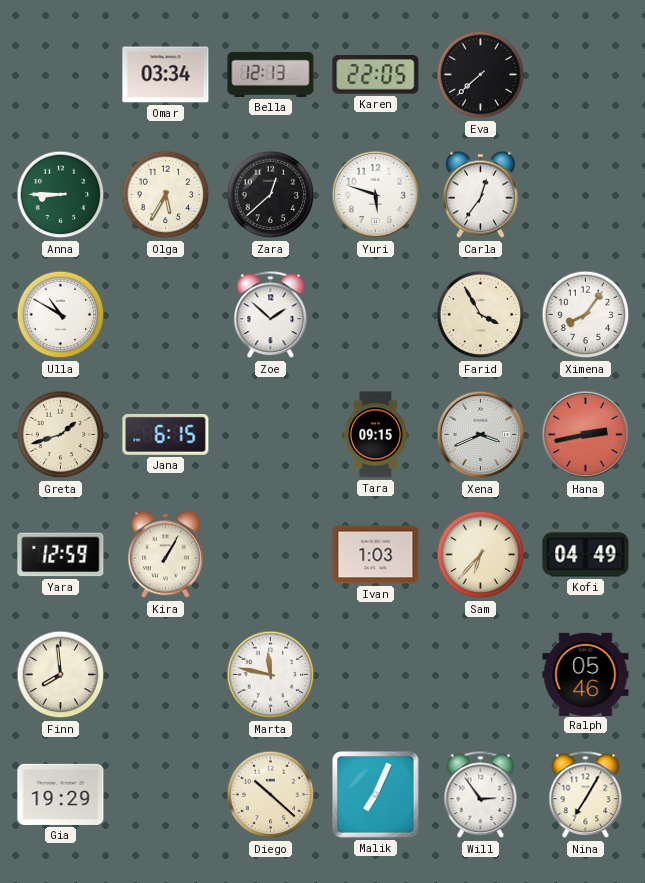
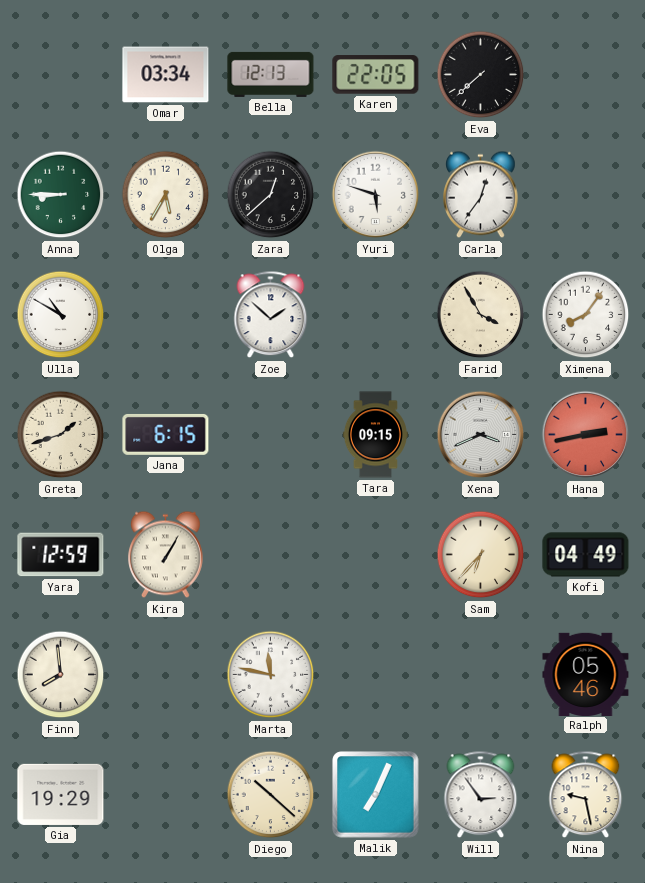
Ivan: 1:03 -> none (376, 555)
Nina: 7:05 -> 9:28 (586, 795)
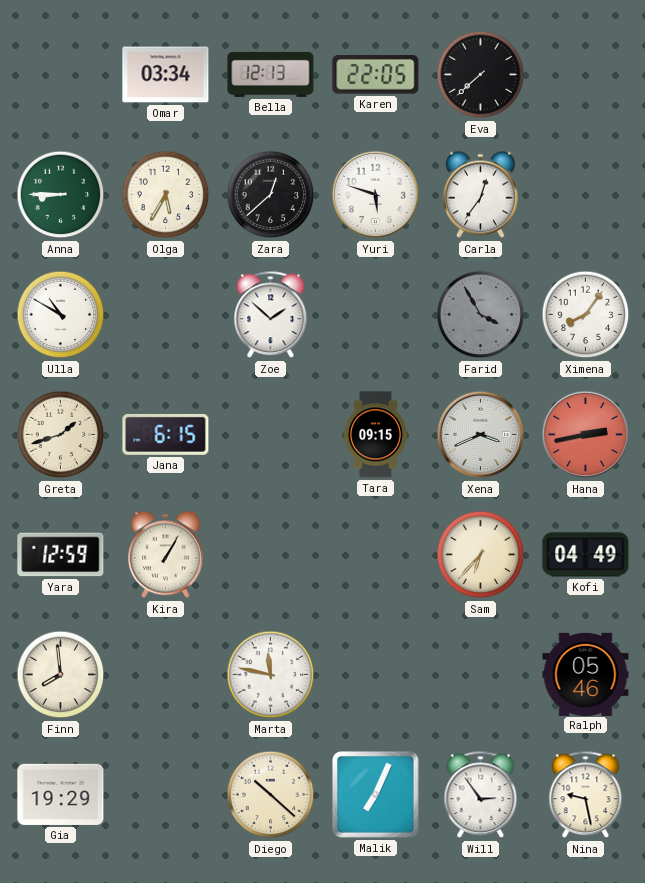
Farid dial: cream -> grey (481, 315)
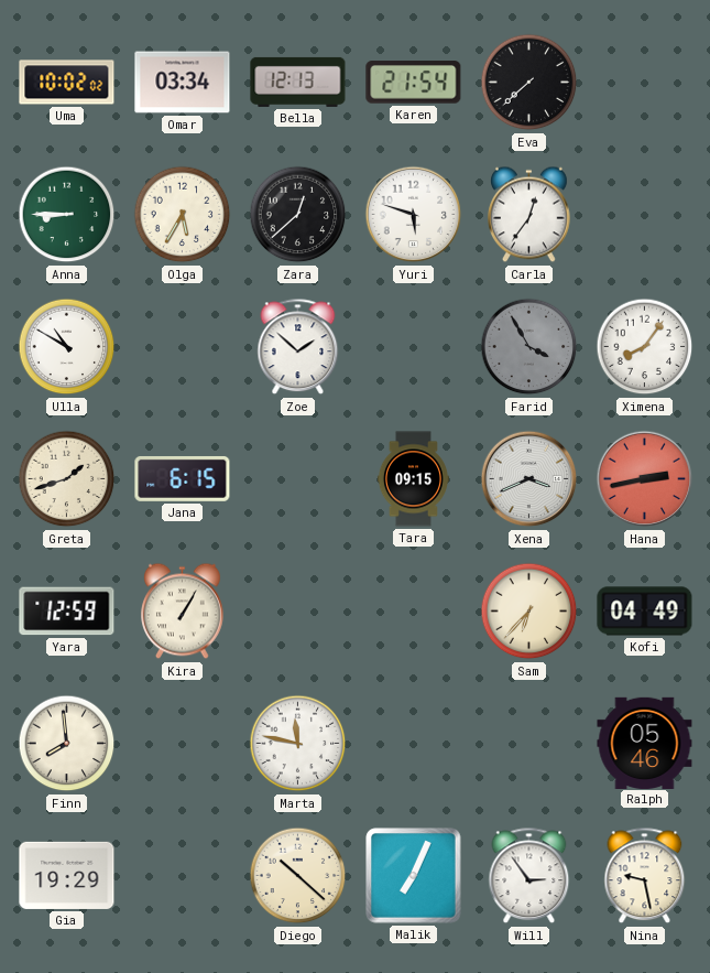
Uma: none -> 10:02 (67, 83)
Karen: 22:05 -> 21:54 (414, 83)
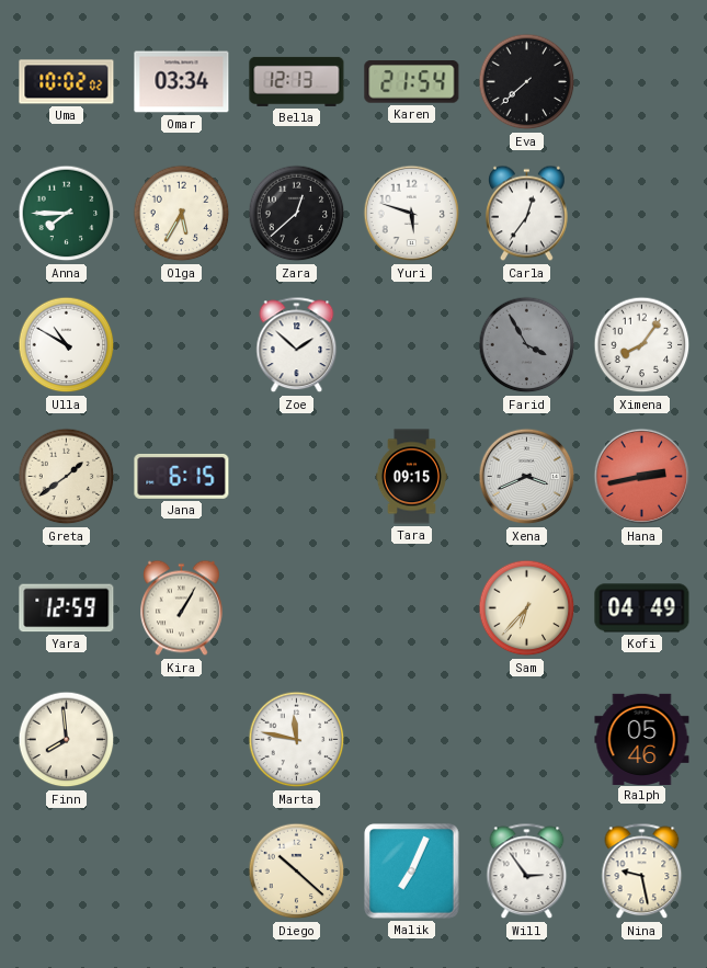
Anna: 8:45 -> 7:45 (67, 214)
Greta: 1:42 -> 1:39 (67, 477)
Gia: 19:29 -> none (67, 875)
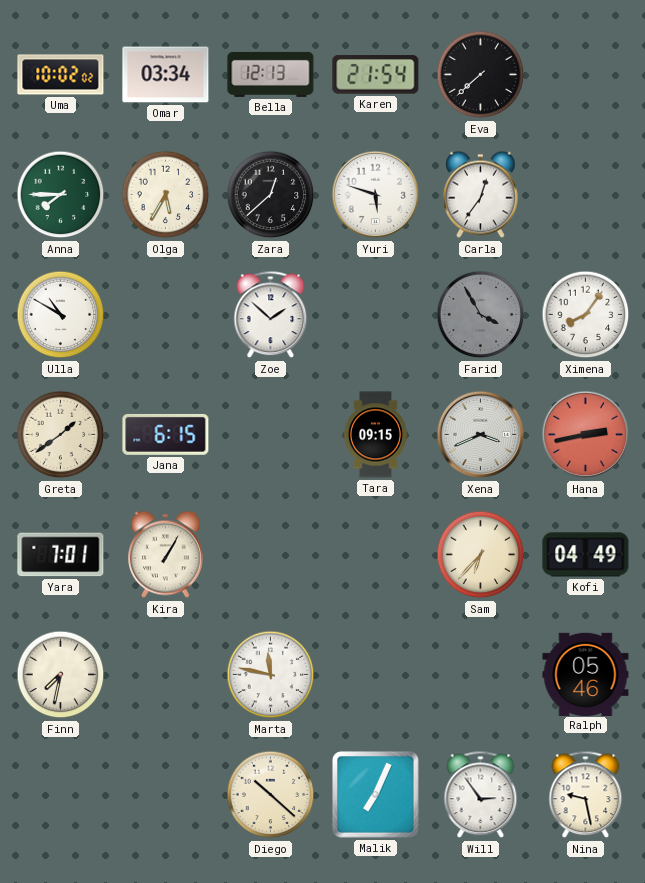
Yara: 12:59 -> 7:01 (61, 555)
Finn: 7:59 -> 7:32 (61, 675)
